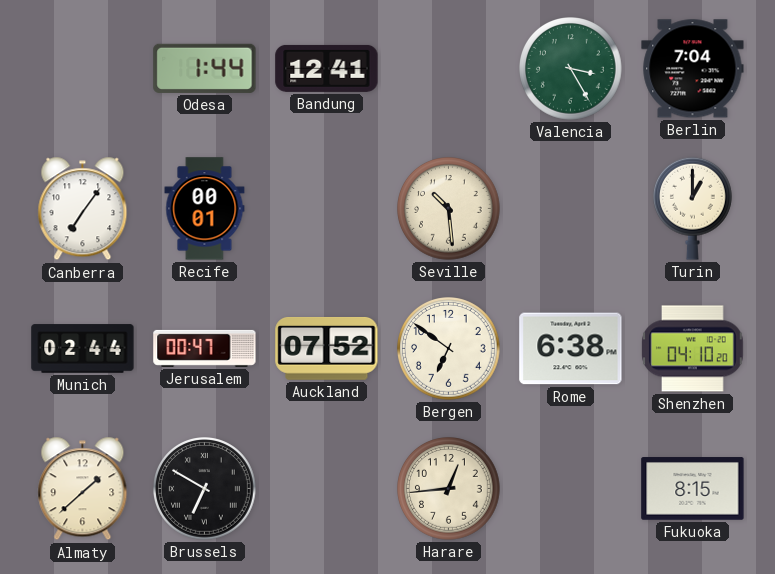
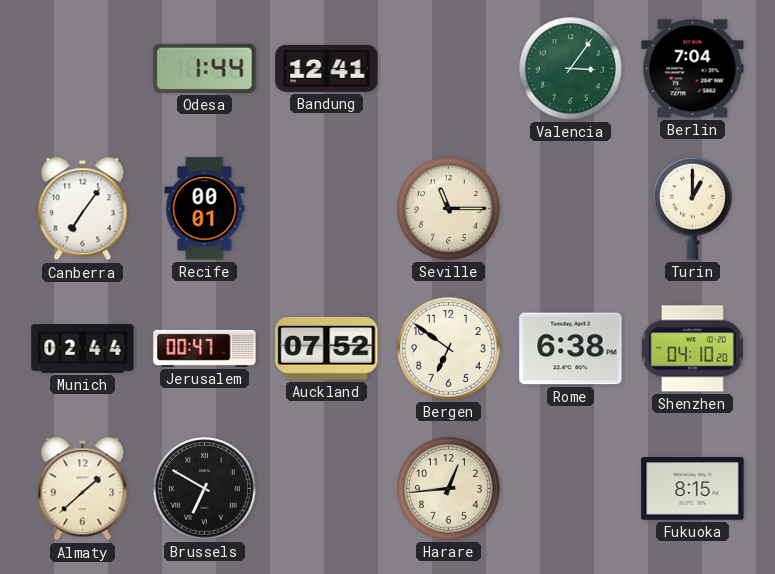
Valencia: 3:25 -> 3:06 (571, 69)
Seville: 10:29 -> 11:15 (449, 209)
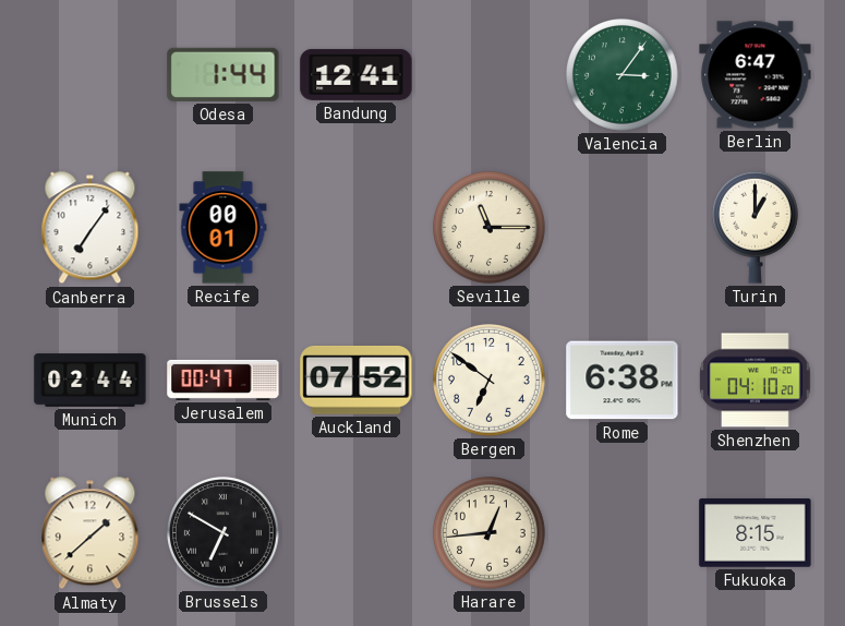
Berlin: 7:04 -> 6:47 (756, 75)
